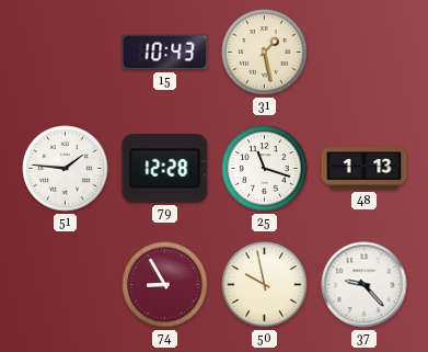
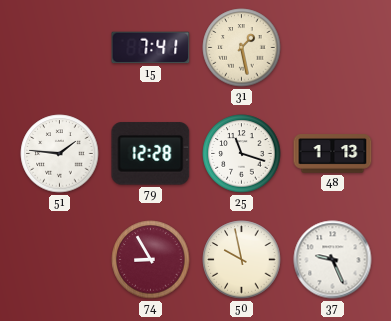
15: 10:43 -> 7:41 (151, 48)
37: 9:23 -> 9:26 (333, 260)
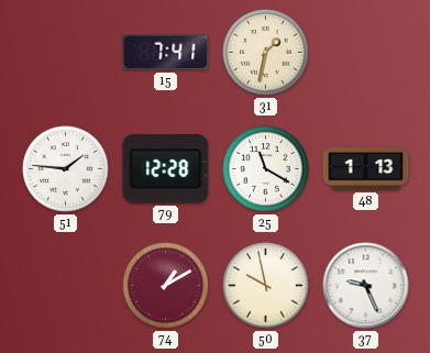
31: 1:28 -> 1:32 (266, 53)
25: 11:18 -> 11:20 (266, 169)
74: 8:55 -> 1:10 (166, 286)
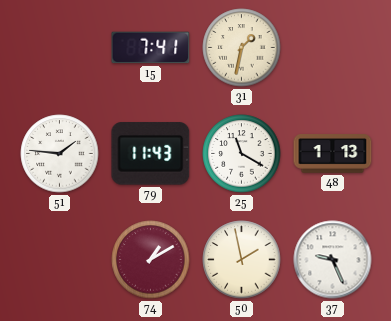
79: 12:28 -> 11:43 (151, 154)
50: 9:58 -> 1:58 (242, 260)
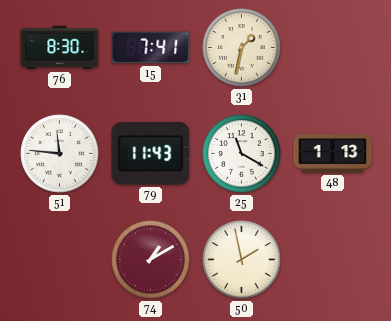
76: none -> 8:30 (60, 48)
51: 1:46 -> 11:46 (60, 154)
37: 9:26 -> none (333, 260)
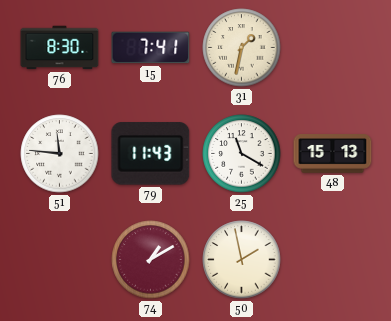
48: 1:13 -> 15:13 (333, 154)
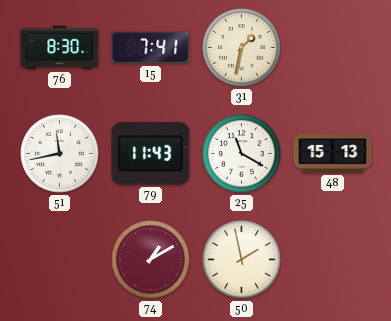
51: 11:46 -> 11:43 (60, 154)
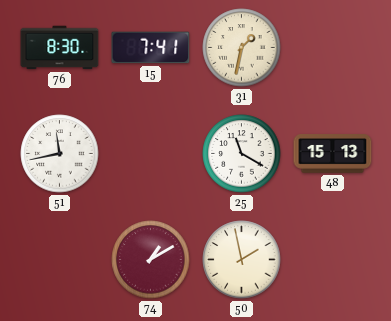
79: 11:43 -> none (151, 154)
